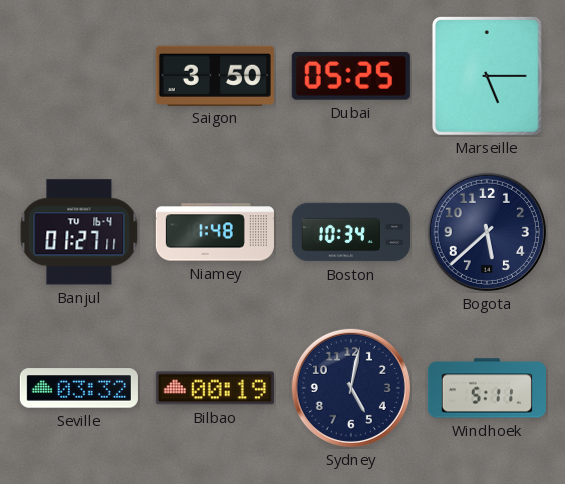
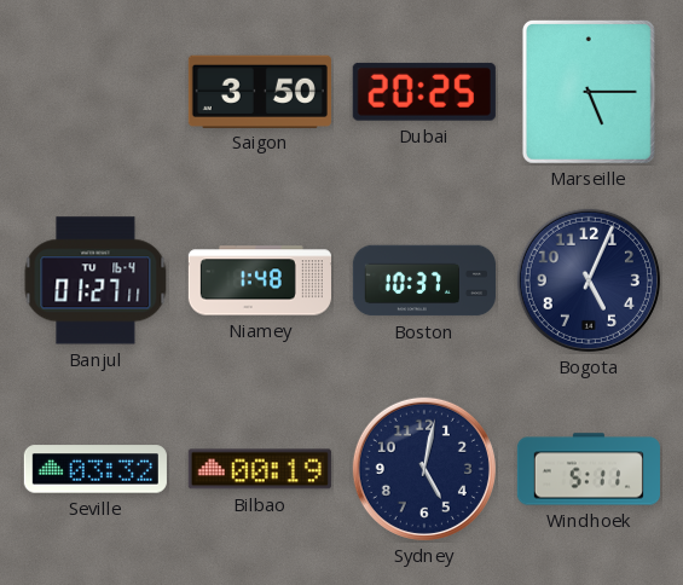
Dubai: 05:25 -> 20:25 (424, 92)
Boston: 10:34 -> 10:37 (424, 280)
Bogota: 5:38 -> 5:04 (589, 280)
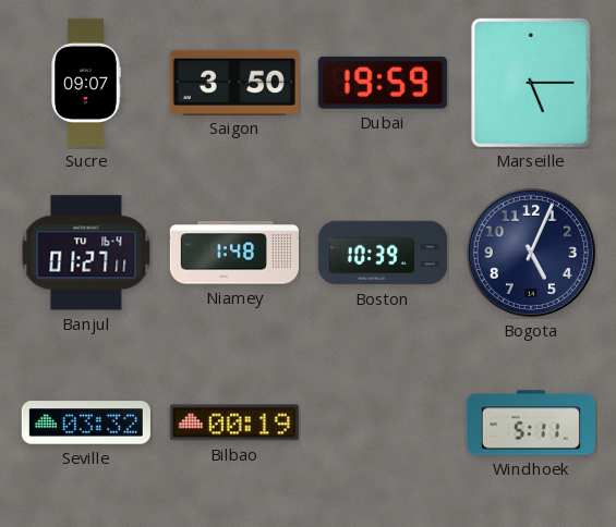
Sucre: none -> 09:07 (86, 83)
Dubai: 20:25 -> 19:59 (383, 83)
Boston: 10:37 -> 10:39 (383, 253)
Sydney: 5:02 -> none (424, 469)
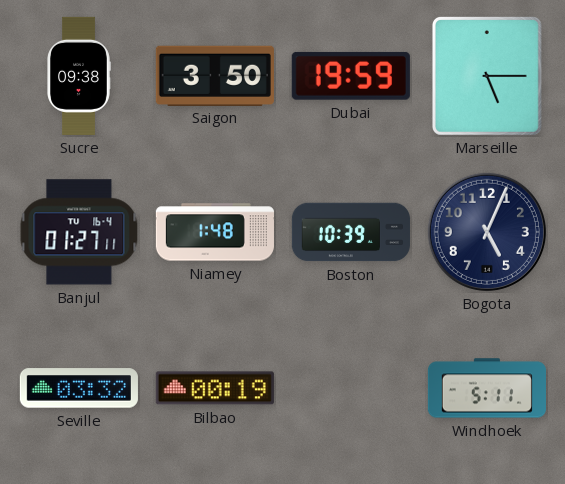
Sucre: 09:07 -> 09:38 (79, 76)
